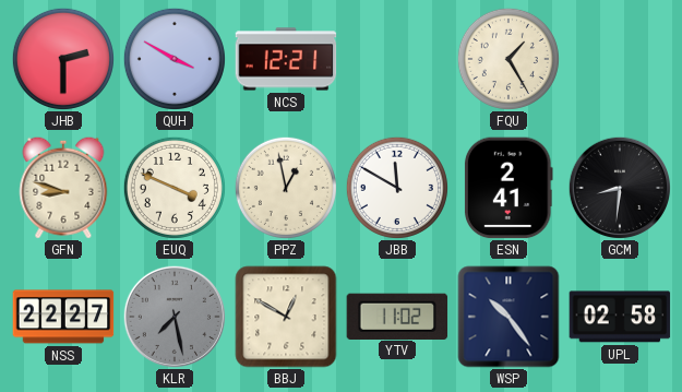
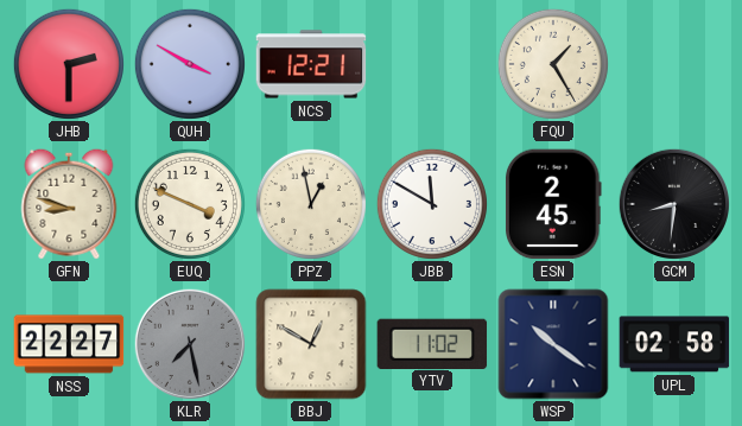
ESN: 2:41 -> 2:45 (554, 204)
WSP: 10:24 -> 10:21 (553, 344)
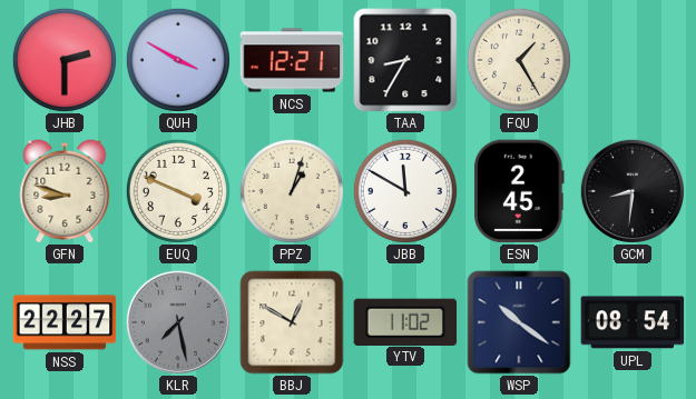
TAA: none -> 8:35 (405, 60)
PPZ: 12:58 -> 1:03 (292, 191)
UPL: 02:58 -> 08:54 (633, 322)
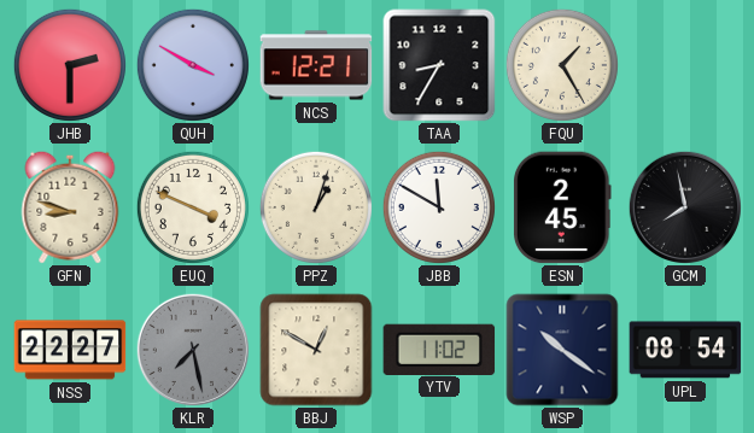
GCM: 8:31 -> 7:58 (684, 206)
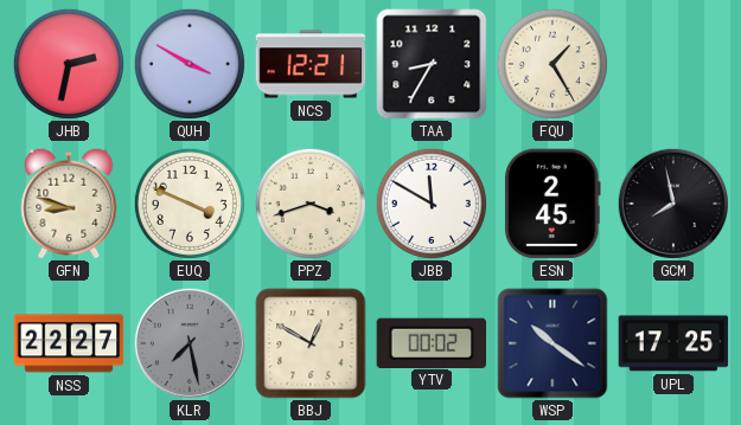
JHB: 2:30 -> 2:32 (69, 64)
PPZ: 1:03 -> 3:42 (311, 204)
YTV: 11:02 -> 00:02 (432, 342)
UPL: 08:54 -> 17:25 (673, 343)
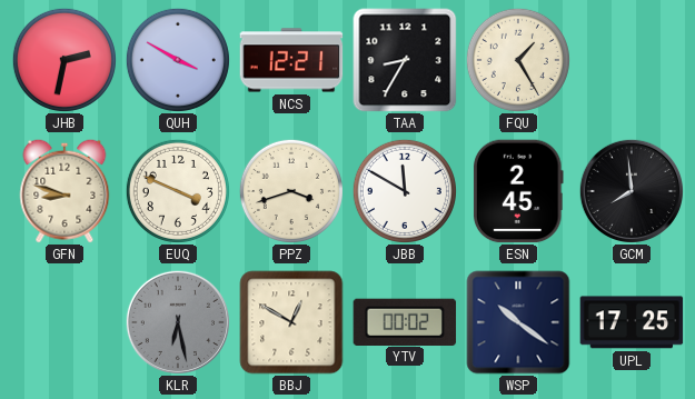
GCM: 7:58 -> 7:59 (631, 190)
NSS: 22:27 -> none (69, 343)
KLR: 7:28 -> 6:28 (177, 321)
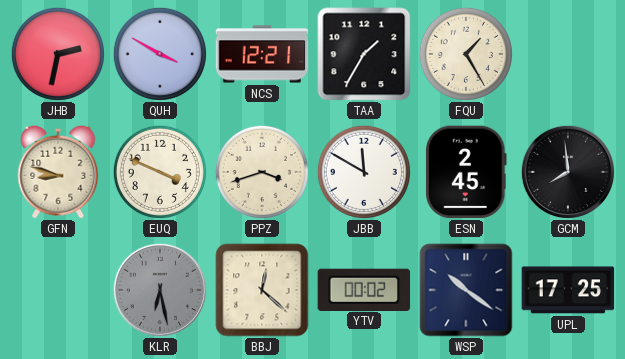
TAA: 8:35 -> 1:35 (364, 54)
BBJ: 12:50 -> 12:22 (262, 290)
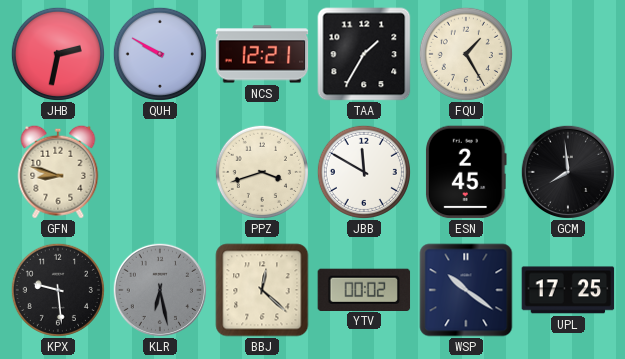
QUH: 3:50 -> 9:50 (160, 54)
EUQ: 3:49 -> none (160, 172)
KPX: none -> 9:29 (58, 290)
